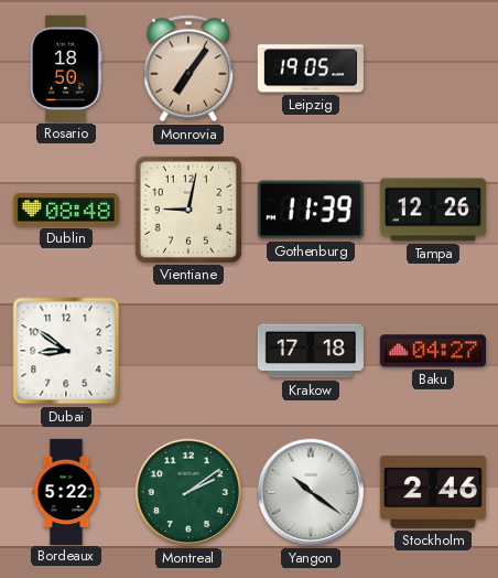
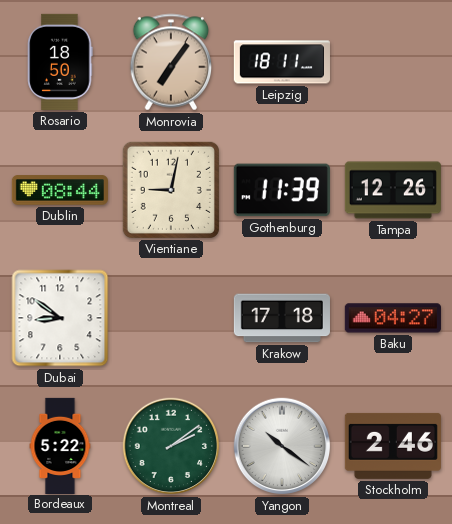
Leipzig: 19:05 -> 18:11 (282, 62)
Dublin: 08:48 -> 08:44 (60, 190)
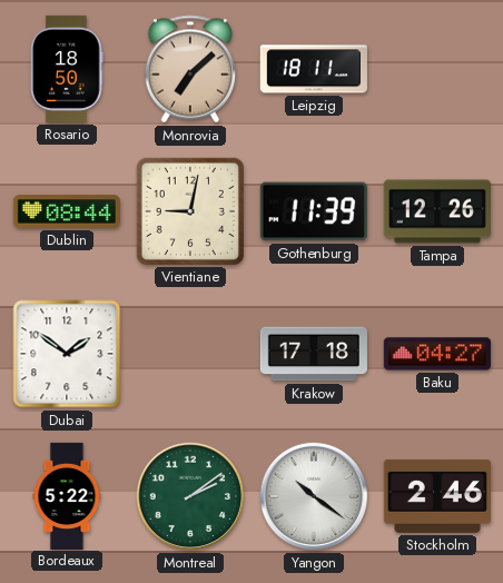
Monrovia: 7:06 -> 7:08 (190, 69)
Dubai: 8:51 -> 1:51 (67, 354)
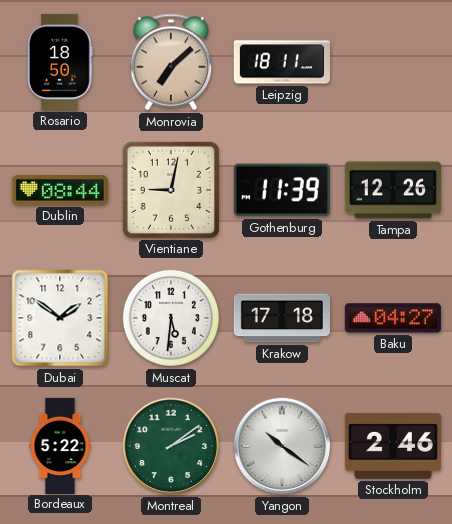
Muscat: none -> 5:31 (171, 318)
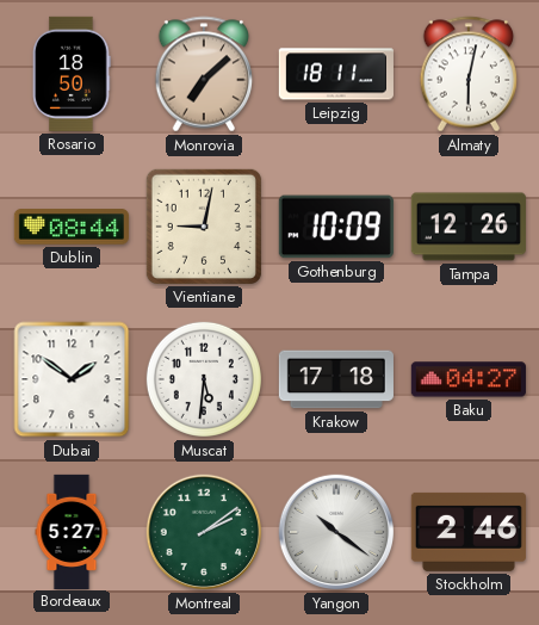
Almaty: none -> 6:02 (469, 74)
Gothenburg: 11:39 -> 10:09 (336, 227)
Bordeaux: 5:22 -> 5:27 (72, 531)
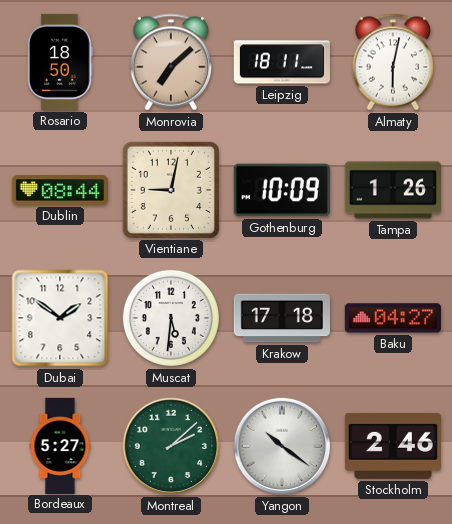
Tampa: 12:26 -> 1:26 (393, 190)
Montreal: 2:09 -> 2:08 (171, 446)
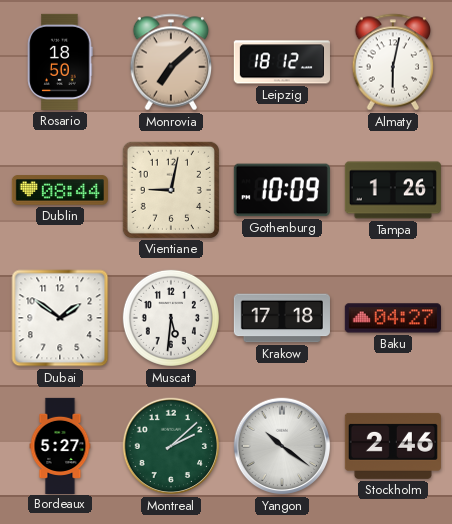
Leipzig: 18:11 -> 18:12 (282, 62)
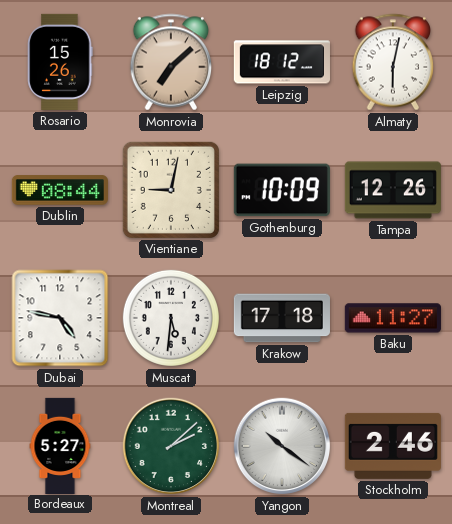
Rosario: 18:50 -> 15:26 (60, 62)
Tampa: 1:26 -> 12:26 (393, 190)
Dubai: 1:51 -> 4:47 (60, 318)
Baku: 04:27 -> 11:27 (393, 318)
